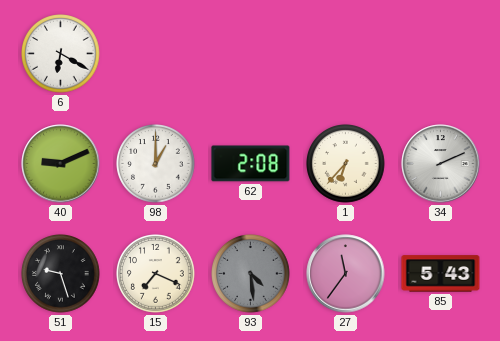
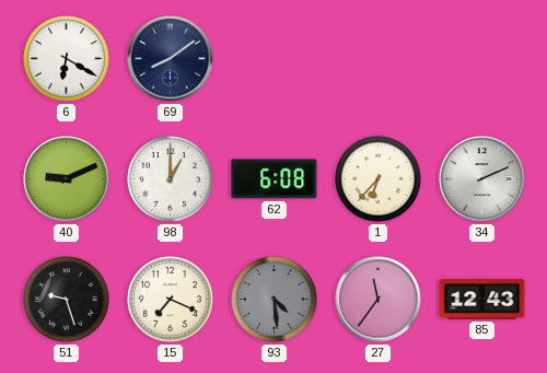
69: none -> 8:09 (171, 59)
62: 2:08 -> 6:08 (275, 179)
85: 5:43 -> 12:43 (482, 300)
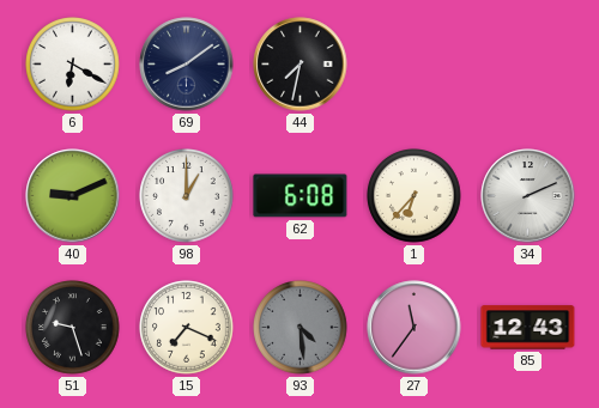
44: none -> 7:32 (301, 65)
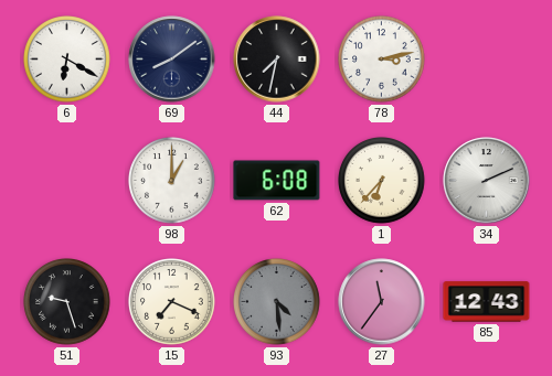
78: none -> 3:13 (382, 60)
40: 9:11 -> none (73, 196)
